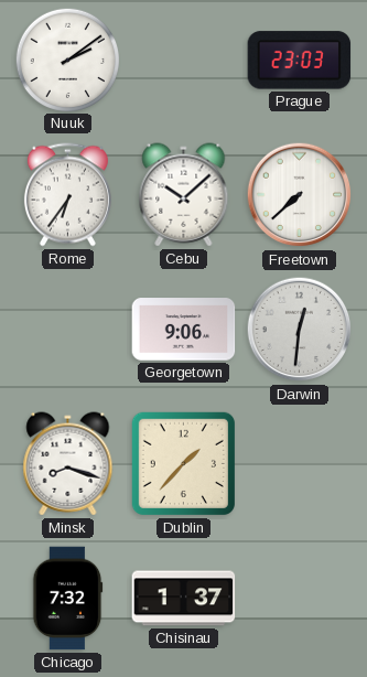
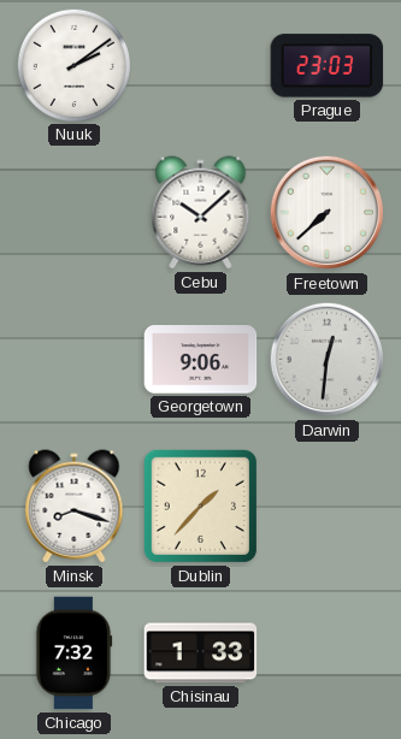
Rome: 6:36 -> none (67, 195)
Chisinau: 1:37 -> 1:33 (201, 654)
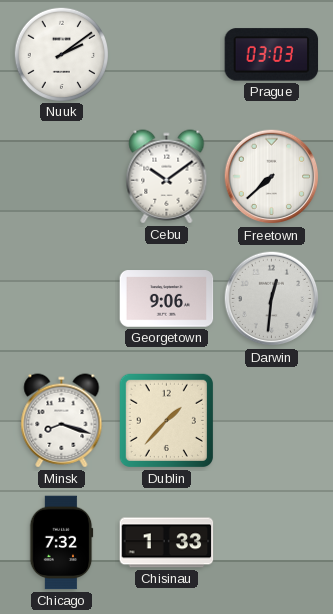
Prague: 23:03 -> 03:03 (272, 55)
Cebu: 10:08 -> 10:09 (167, 177)
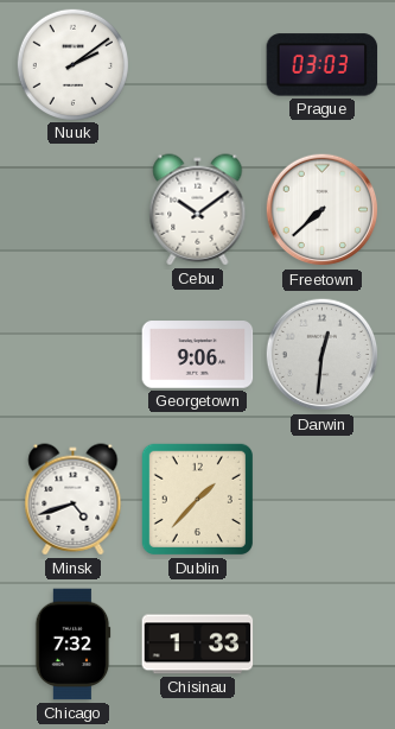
Minsk: 8:18 -> 4:42 (74, 500)
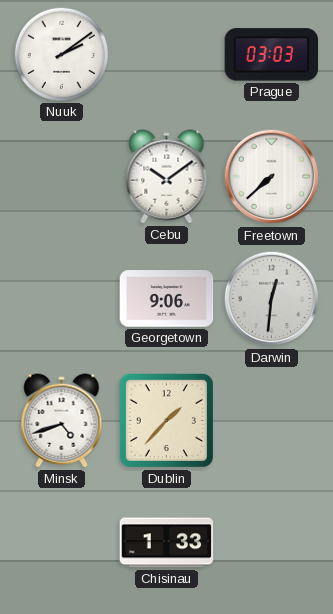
Chicago: 7:32 -> none (72, 645)
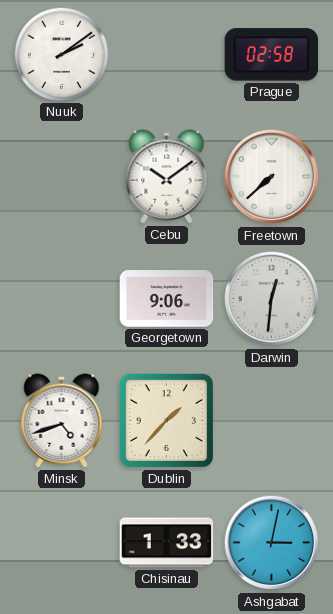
Prague: 03:03 -> 02:58 (272, 55)
Ashgabat: none -> 3:02 (272, 543)
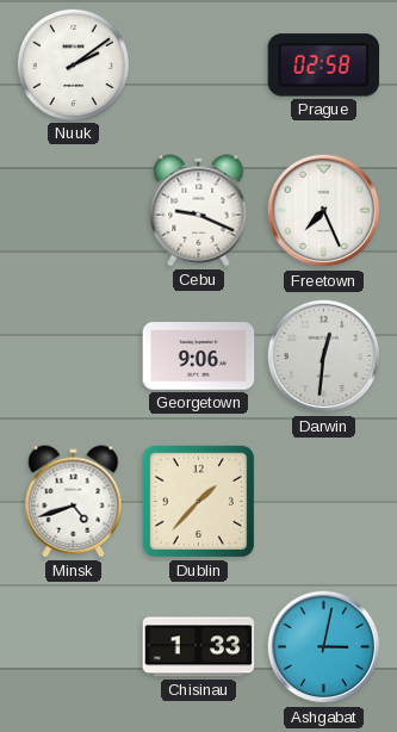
Cebu: 10:09 -> 9:19 (199, 211)
Freetown: 7:38 -> 7:26 (324, 211)
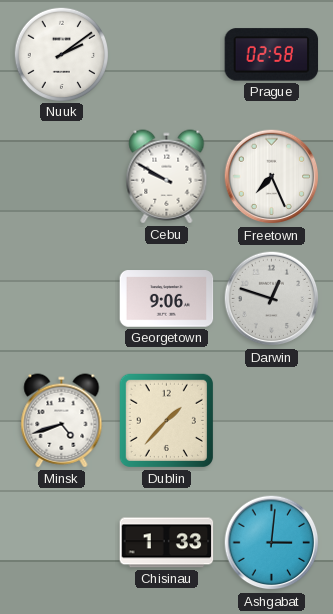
Cebu: 9:19 -> 9:50 (167, 177)
Darwin: 12:31 -> 12:48 (272, 299)
Ashgabat: 3:02 -> 3:01 (272, 543)
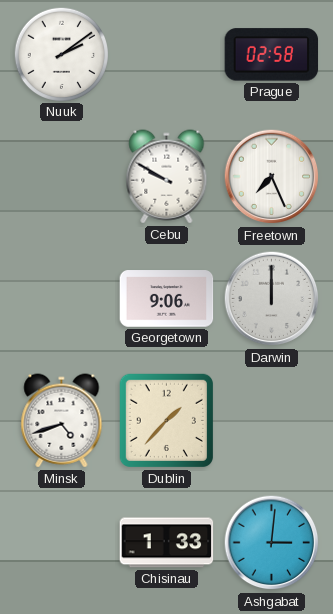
Darwin: 12:48 -> 12:00 (272, 299)
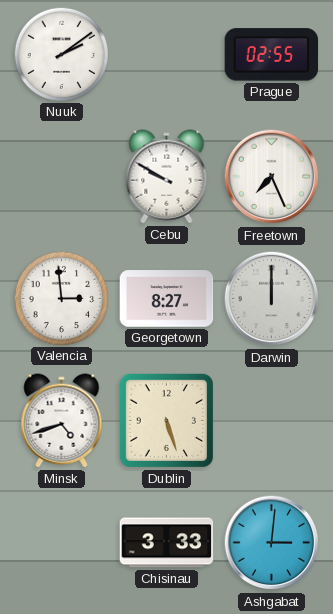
Prague: 02:58 -> 02:55 (272, 55)
Valencia: none -> 2:59 (61, 298)
Georgetown: 9:06 -> 8:27 (167, 299)
Dublin: 1:37 -> 5:27 (166, 420)
Chisinau: 1:33 -> 3:33 (167, 543)
